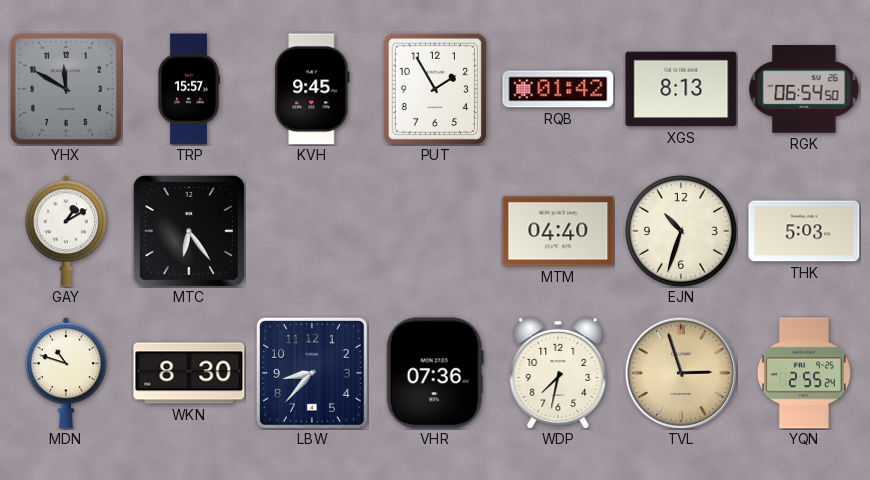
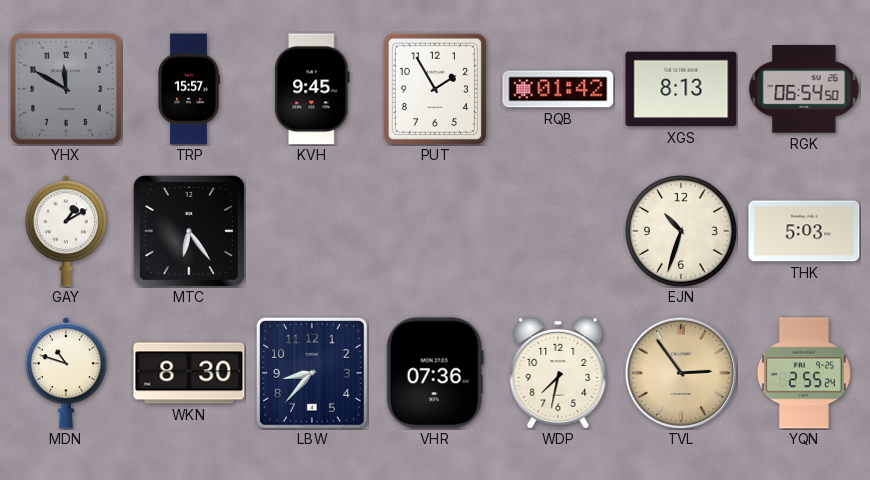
MTM: 04:40 -> none (558, 231)
TVL: 2:57 -> 2:54 (681, 373)
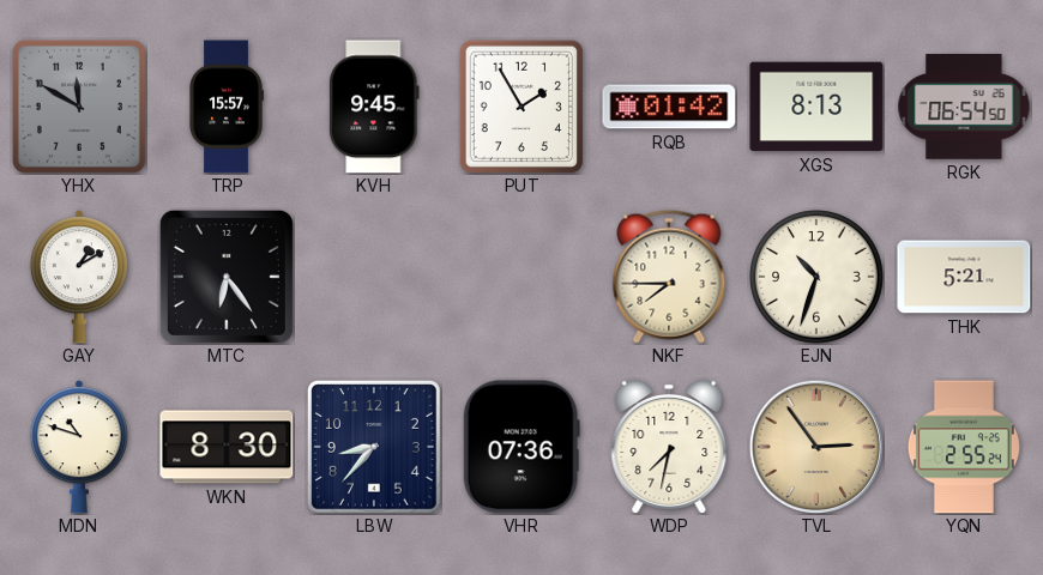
NKF: none -> 7:45 (669, 277)
THK: 5:03 -> 5:21 (964, 277)
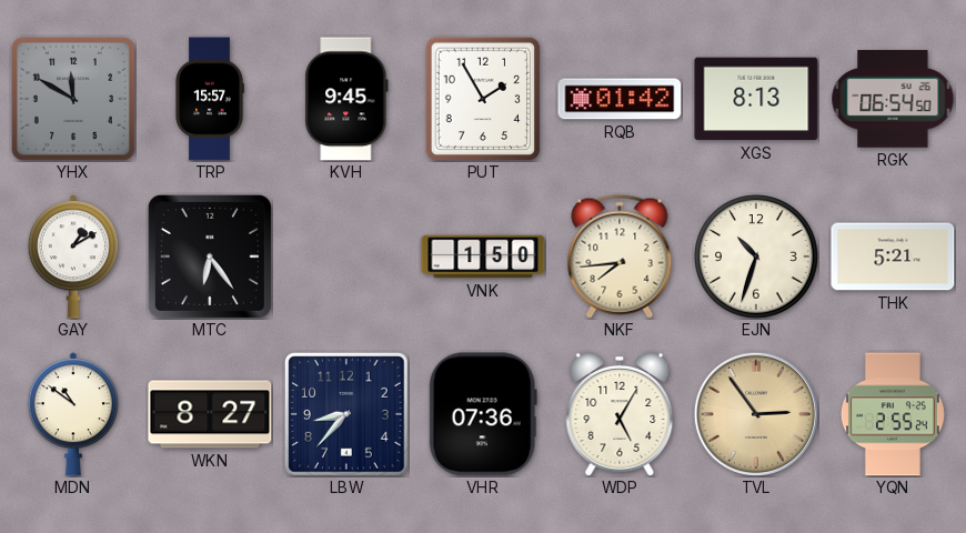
VNK: none -> 1:50 (483, 257)
NKF: 7:45 -> 7:44 (620, 257)
MDN: 10:48 -> 10:51 (73, 414)
WKN: 8:30 -> 8:27 (210, 414)
WDP: 7:32 -> 5:05 (620, 413)
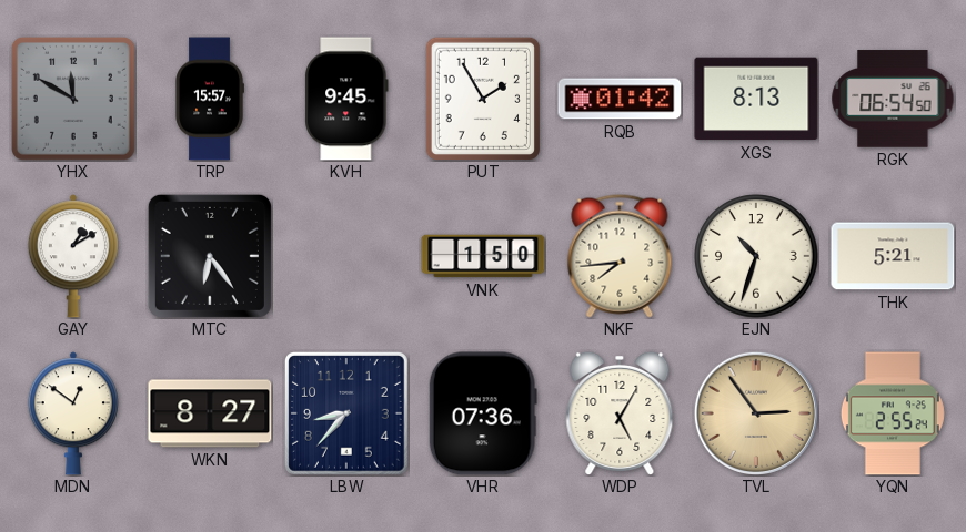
MDN: 10:51 -> 12:51 (73, 413)
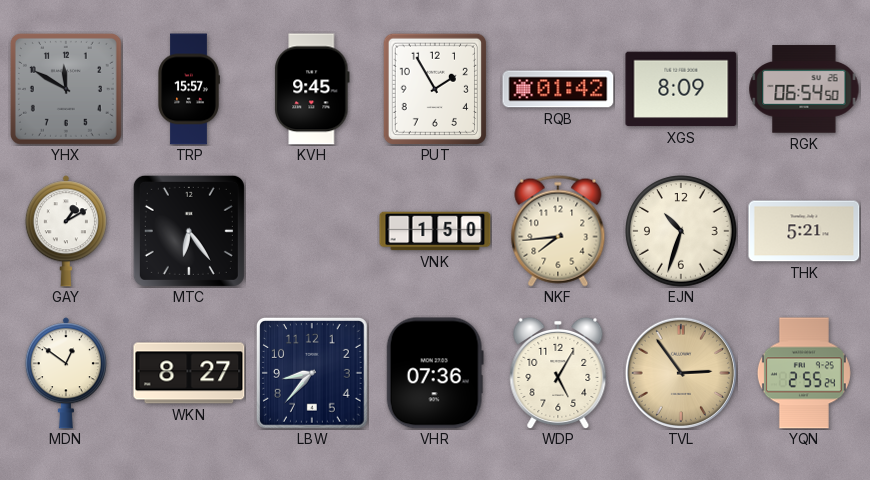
XGS: 8:13 -> 8:09 (681, 89)
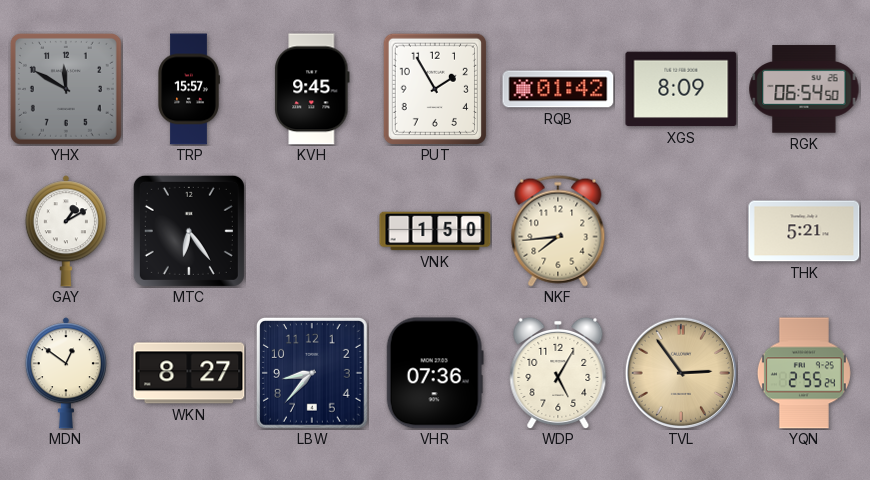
EJN: 10:33 -> none (681, 231)
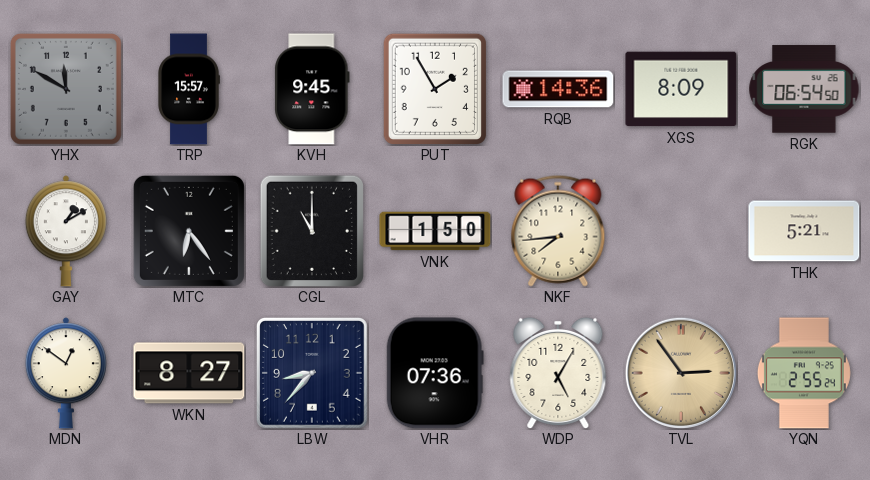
RQB: 01:42 -> 14:36 (558, 89)
CGL: none -> 11:00 (311, 230)
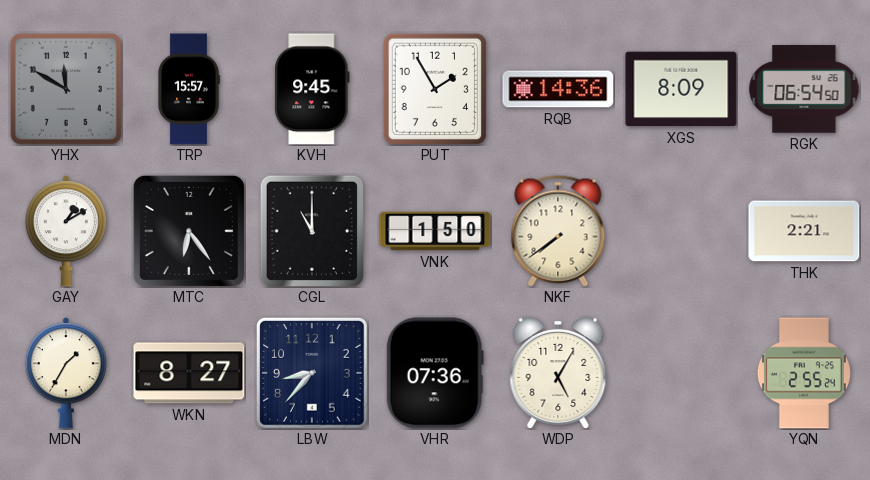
NKF: 7:44 -> 7:39 (558, 231)
THK: 5:21 -> 2:21 (804, 231)
MDN: 12:51 -> 1:35 (66, 373)
TVL: 2:54 -> none (681, 373)
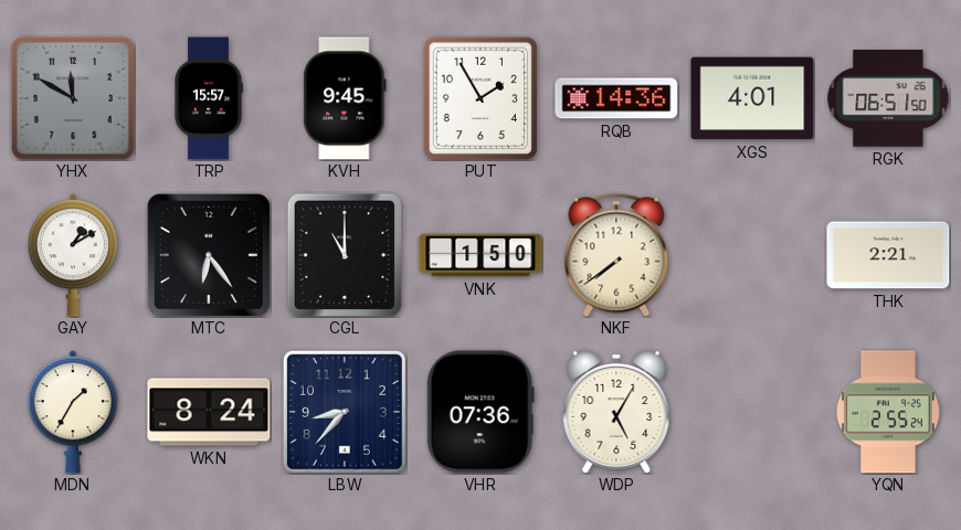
XGS: 8:09 -> 4:01 (752, 98)
RGK: 06:54 -> 06:51 (888, 98)
WKN: 8:27 -> 8:24 (209, 412)
